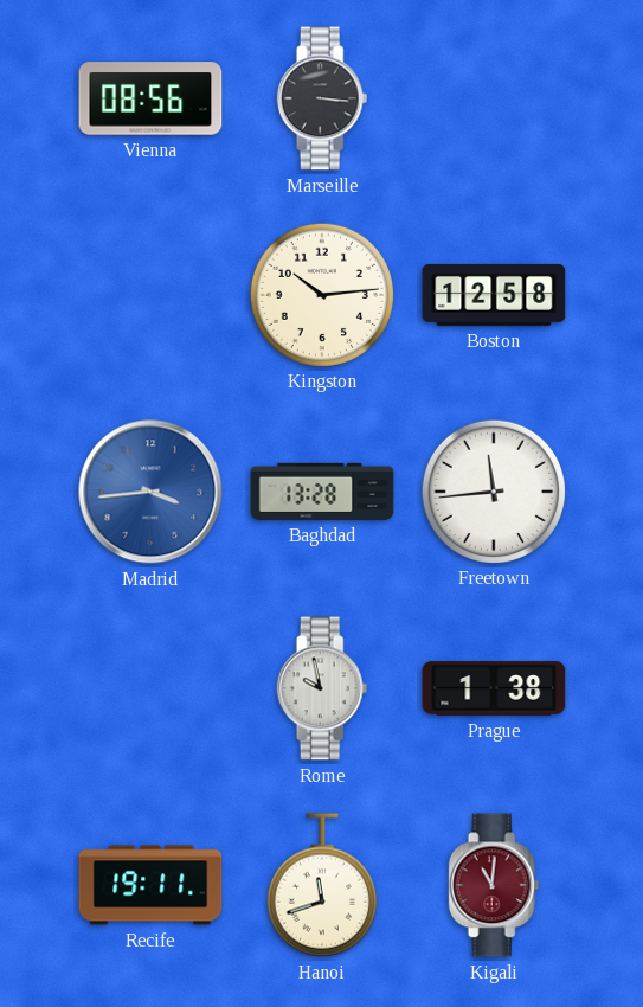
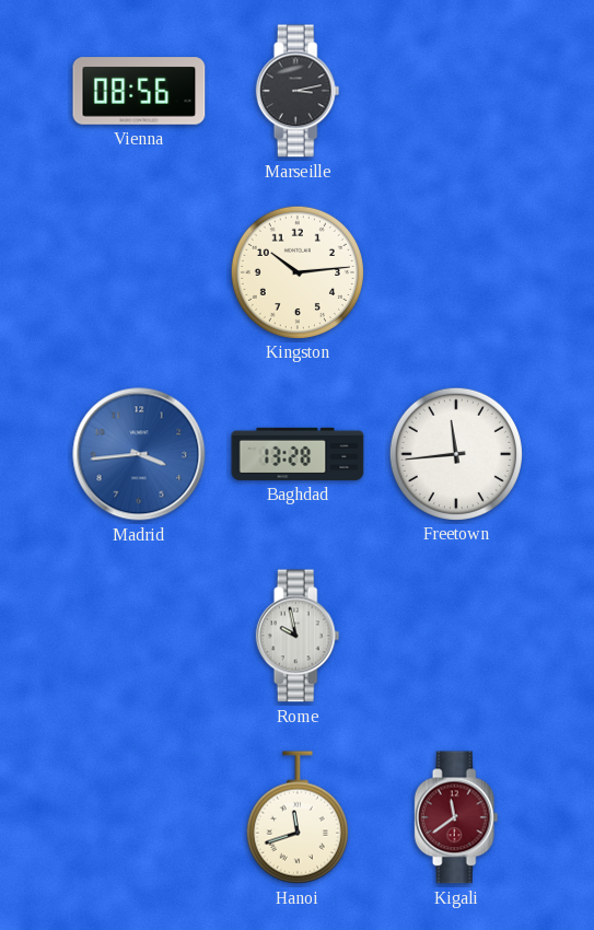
Marseille: 3:16 -> 3:13 (298, 91)
Boston: 12:58 -> none (494, 295)
Prague: 1:38 -> none (494, 688)
Recife: 19:11 -> none (150, 885)
Kigali: 11:01 -> 11:39 (456, 817)
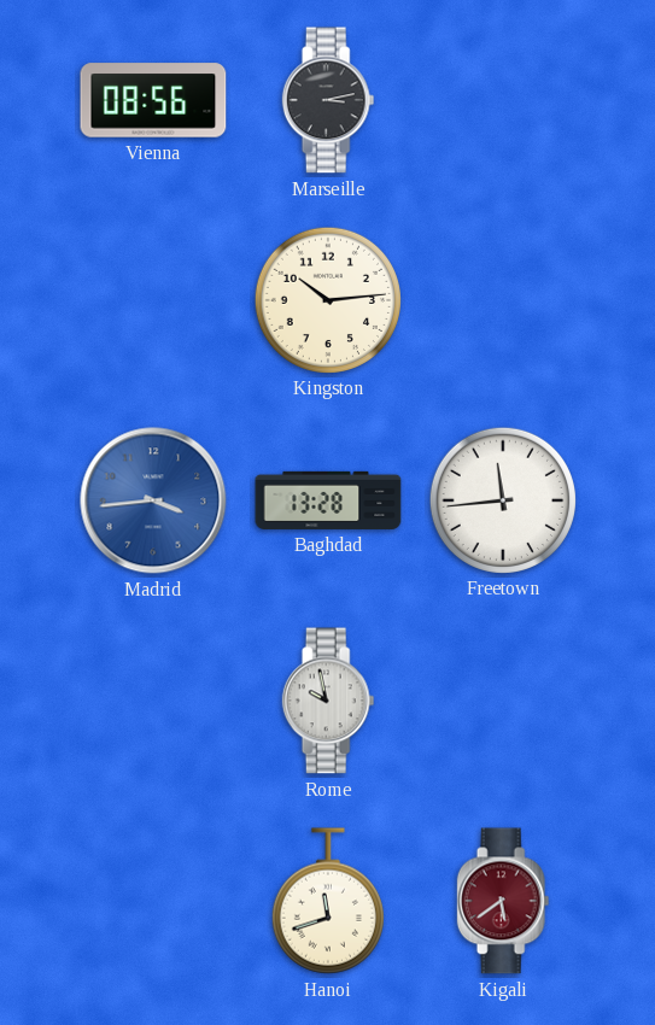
Kigali: 11:39 -> 5:39 (503, 901)
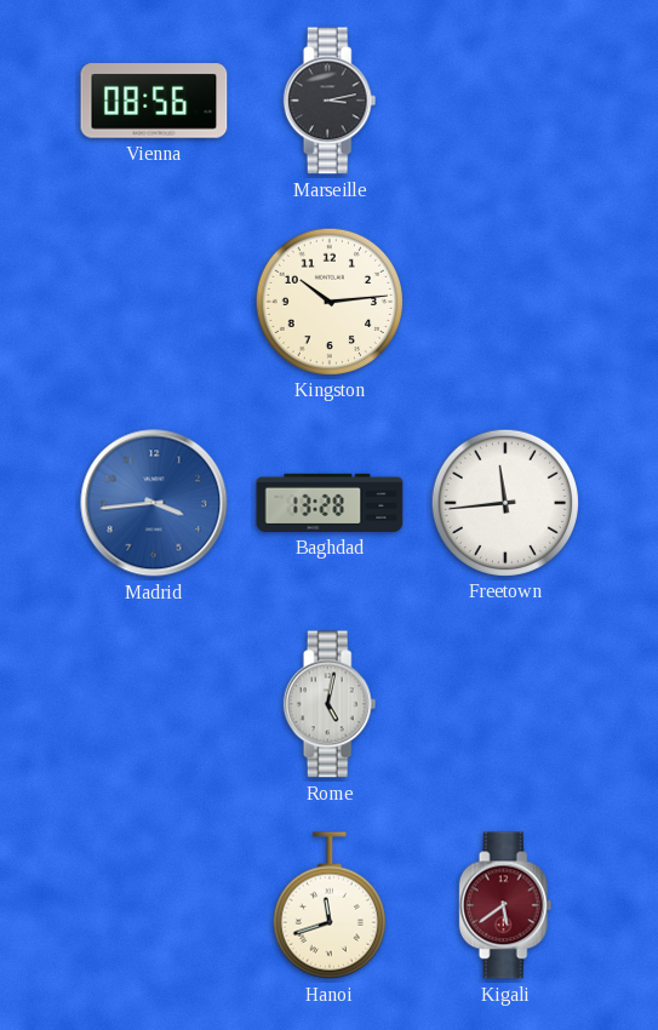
Rome: 9:58 -> 5:02 (330, 704)
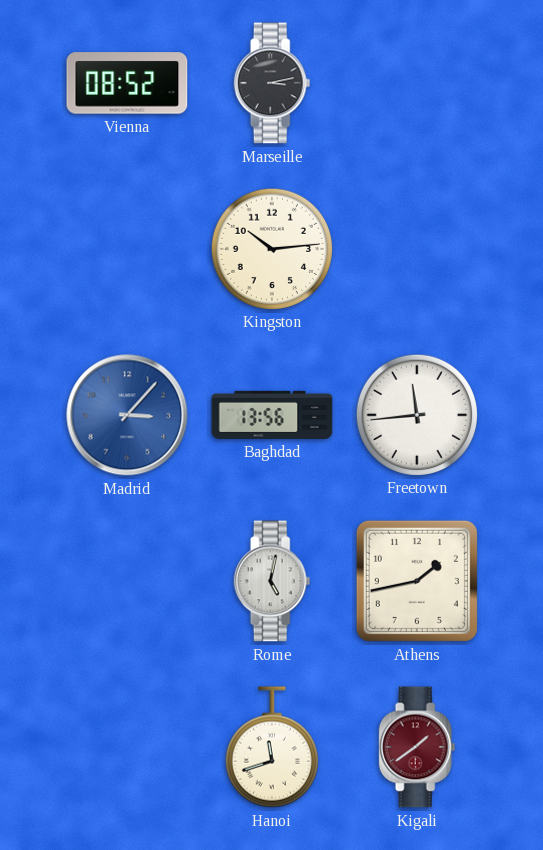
Vienna: 08:56 -> 08:52 (127, 83)
Madrid: 3:44 -> 3:07 (127, 415)
Baghdad: 13:28 -> 13:56 (272, 415)
Athens: none -> 1:43 (417, 581)
Kigali: 5:39 -> 1:39 (417, 747)
